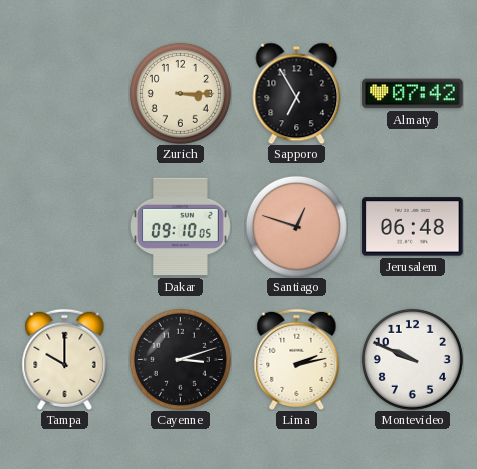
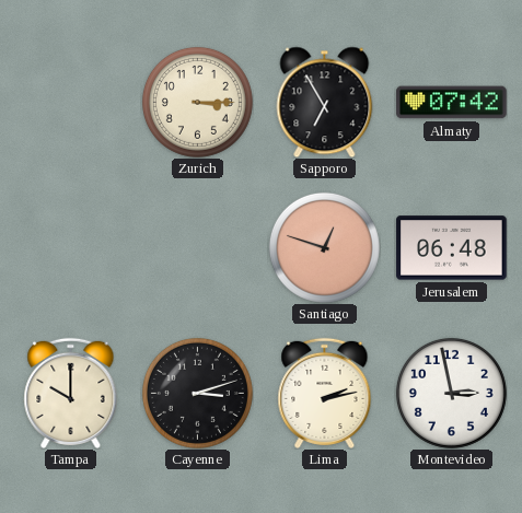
Dakar: 09:10 -> none (181, 227)
Montevideo: 9:49 -> 2:58 (451, 393)
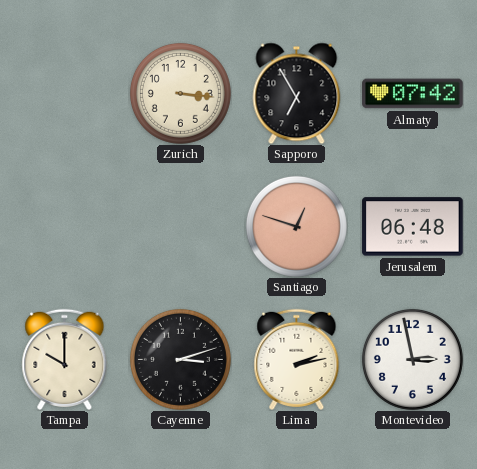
Zurich: 3:15 -> 3:16 (180, 93)
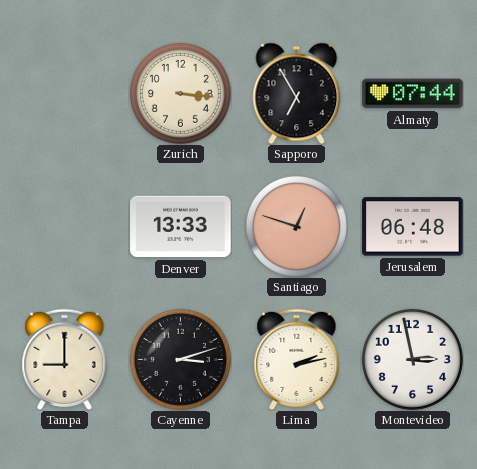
Almaty: 07:42 -> 07:44 (413, 94)
Denver: none -> 13:33 (181, 227)
Tampa: 10:00 -> 9:00 (65, 359)
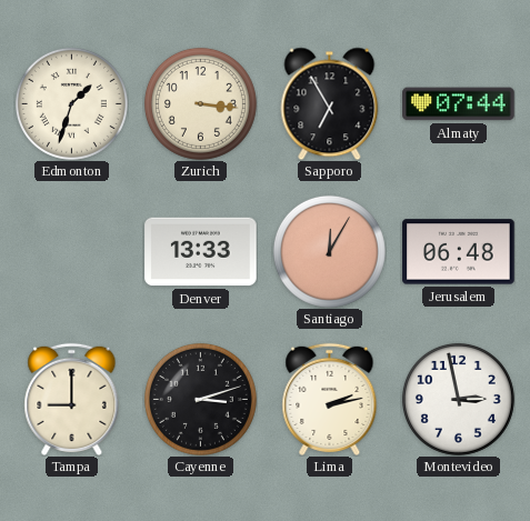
Edmonton: none -> 1:33 (71, 103)
Santiago: 12:48 -> 12:05 (329, 251)
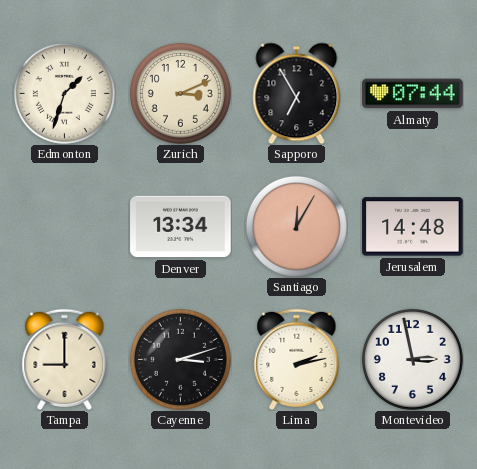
Zurich: 3:16 -> 3:11 (180, 93)
Denver: 13:33 -> 13:34 (181, 227)
Jerusalem: 06:48 -> 14:48 (413, 227)
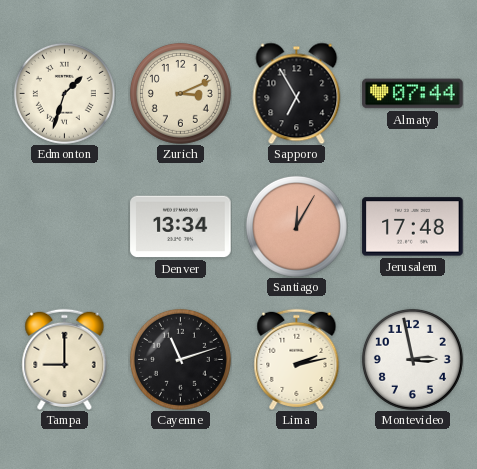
Jerusalem: 14:48 -> 17:48 (413, 227)
Cayenne: 3:12 -> 11:12 (180, 359)
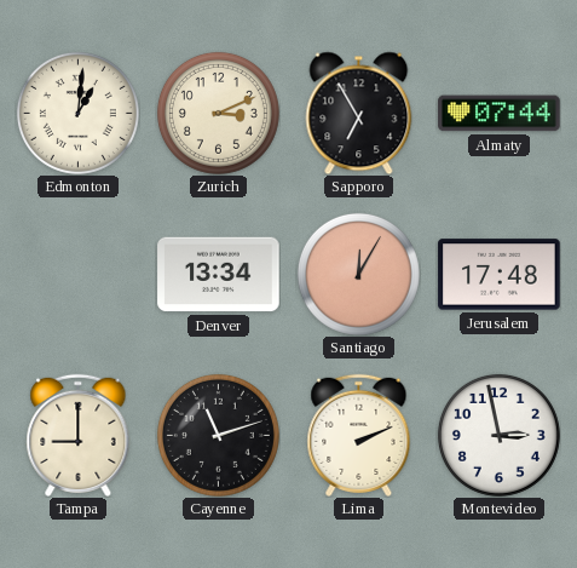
Edmonton: 1:33 -> 1:01 (77, 113)
Lima: 2:13 -> 2:11 (359, 435)
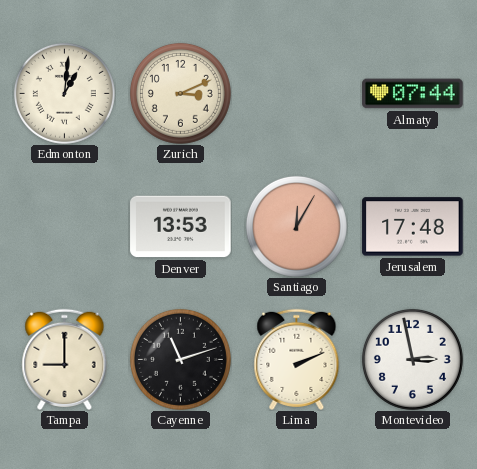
Sapporo: 6:55 -> none (359, 113)
Denver: 13:34 -> 13:53 (181, 227)
